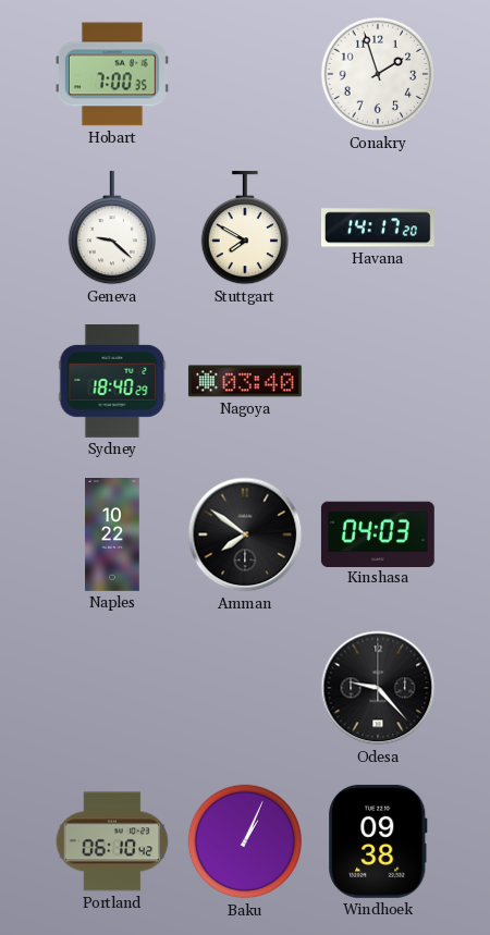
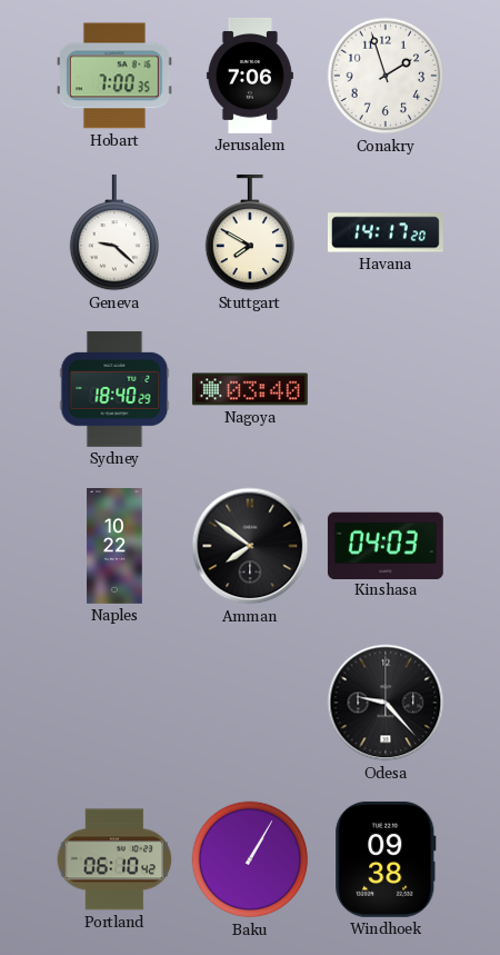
Jerusalem: none -> 7:06 (250, 76)
Baku: 1:04 -> 1:05 (250, 859)
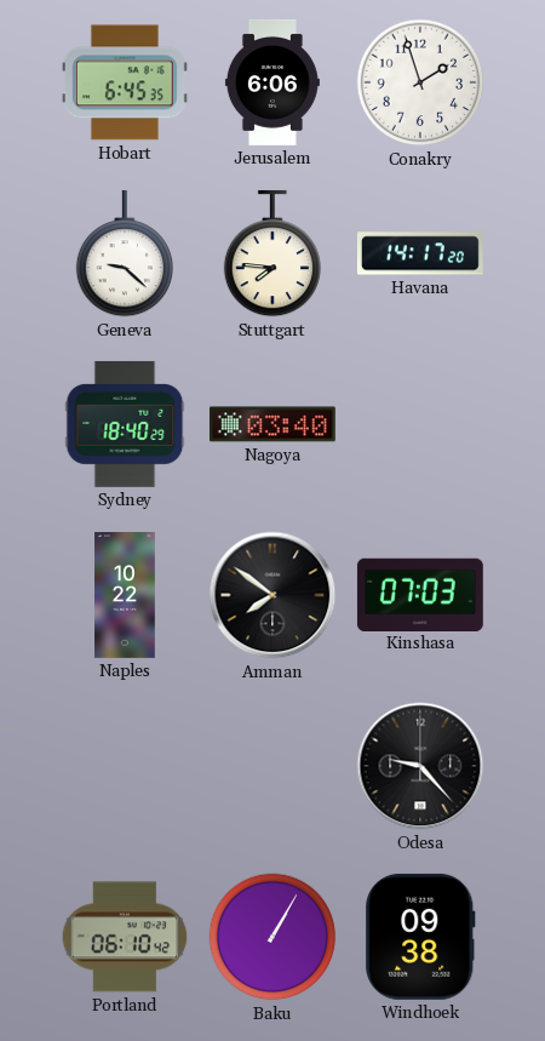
Hobart: 7:00 -> 6:45 (125, 82)
Jerusalem: 7:06 -> 6:06 (272, 82)
Stuttgart: 7:50 -> 7:46 (271, 253)
Kinshasa: 04:03 -> 07:03 (420, 594)
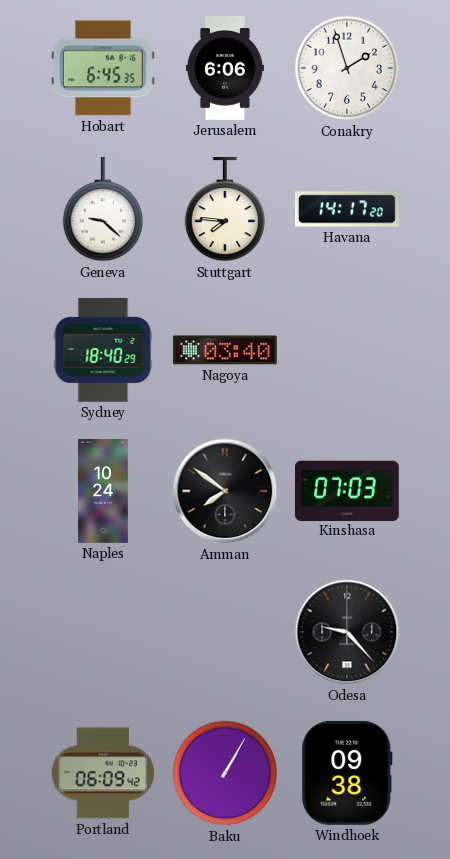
Naples: 10:22 -> 10:24 (103, 492)
Portland: 06:10 -> 06:09 (103, 773)
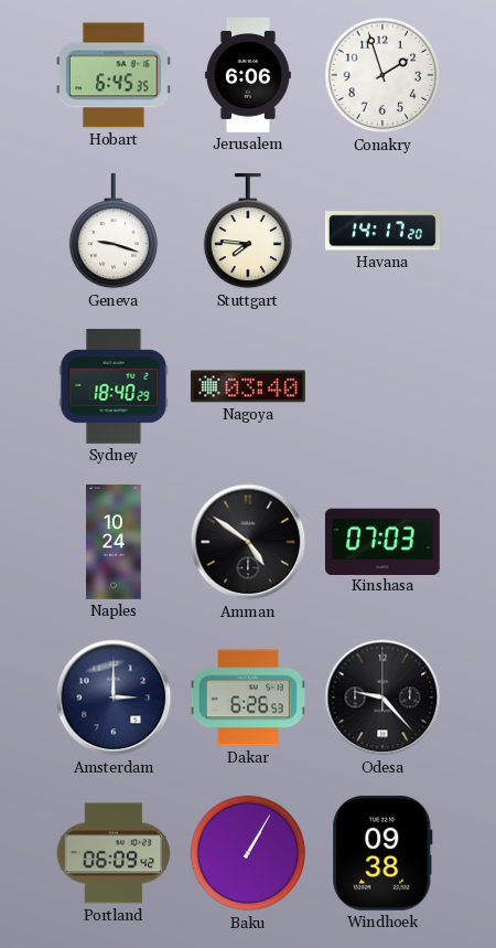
Geneva: 9:22 -> 9:18 (112, 231)
Amman: 7:51 -> 4:51 (248, 542)
Amsterdam: none -> 3:00 (114, 697)
Dakar: none -> 6:26 (248, 697)
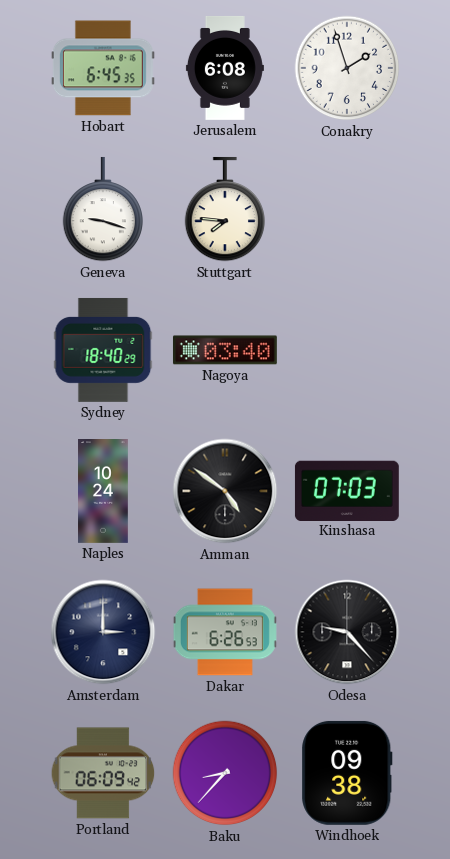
Jerusalem: 6:06 -> 6:08 (225, 68)
Havana: 14:17 -> none (382, 231)
Baku: 1:05 -> 8:37 (225, 773)
